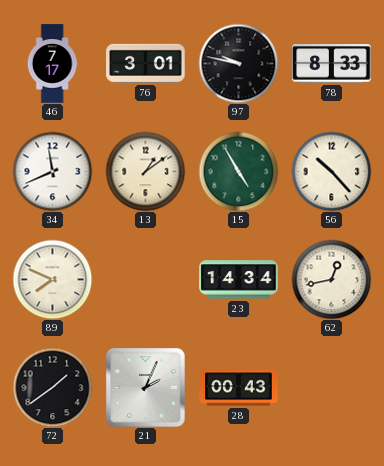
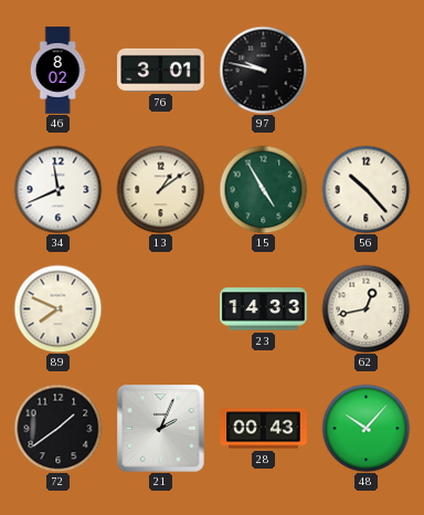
46: 7:17 -> 8:02 (57, 71)
78: 8:33 -> none (332, 64)
23: 14:34 -> 14:33 (264, 309)
48: none -> 10:07 (365, 428)
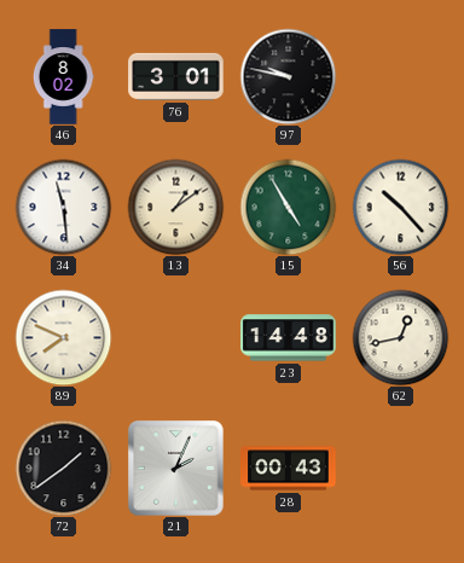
34: 11:41 -> 11:29 (63, 207)
23: 14:33 -> 14:48 (289, 338)
48: 10:07 -> none (365, 428)
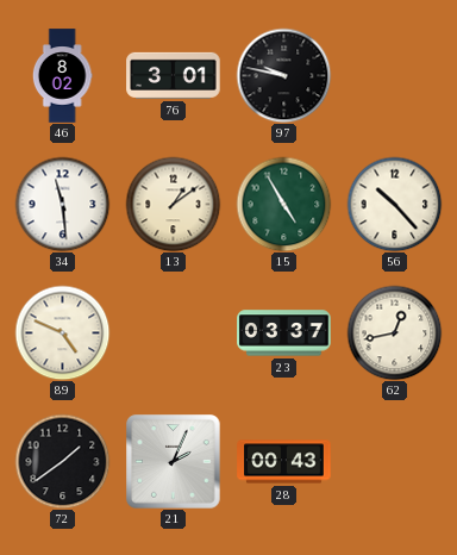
89: 7:49 -> 4:49 (62, 332)
23: 14:48 -> 03:37 (284, 333)
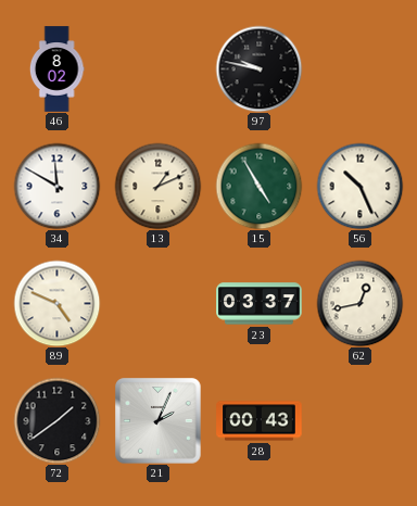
76: 3:01 -> none (174, 75)
34: 11:29 -> 11:50 (56, 186)
13: 1:09 -> 1:11 (157, 186)
56: 10:23 -> 10:26 (359, 186)
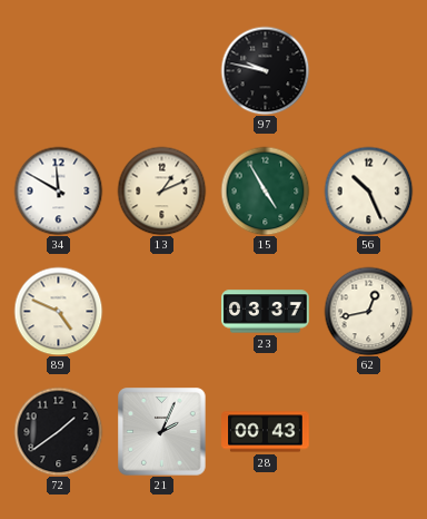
46: 8:02 -> none (56, 69)
